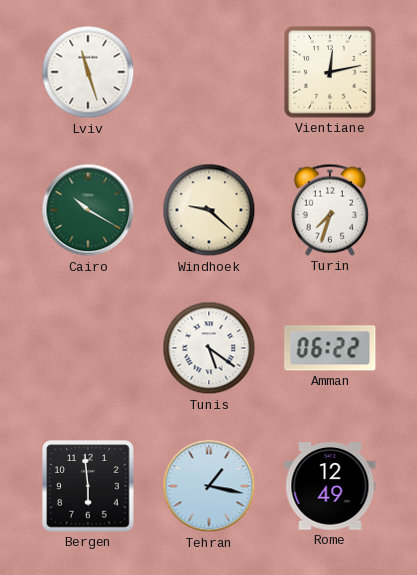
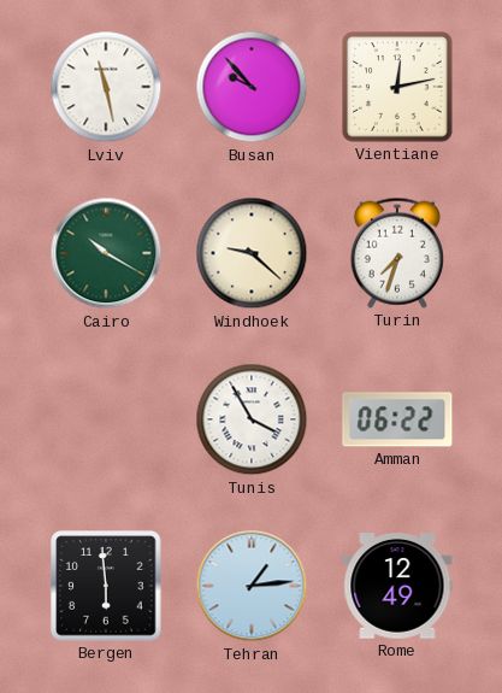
Lviv: 11:27 -> 11:28 (106, 87)
Busan: none -> 9:53 (252, 87)
Tunis: 5:21 -> 3:55 (252, 419)
Tehran: 1:17 -> 1:14 (252, 586)
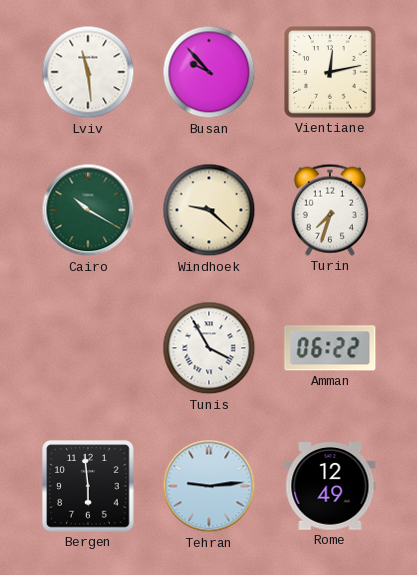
Lviv: 11:28 -> 11:29 (88, 72)
Tehran: 1:14 -> 9:14 (209, 486)
